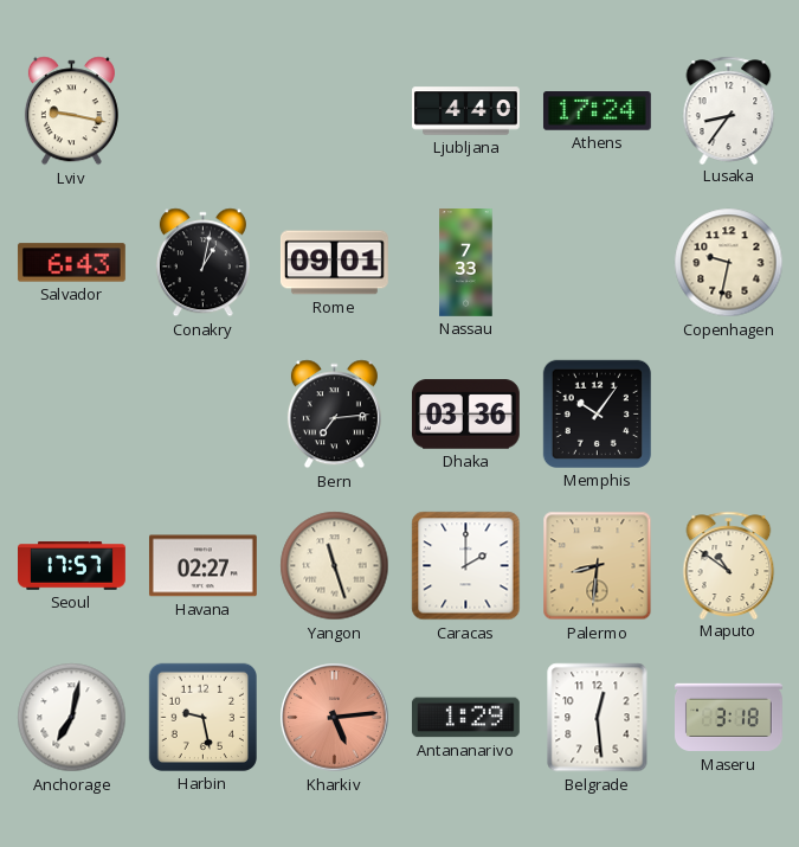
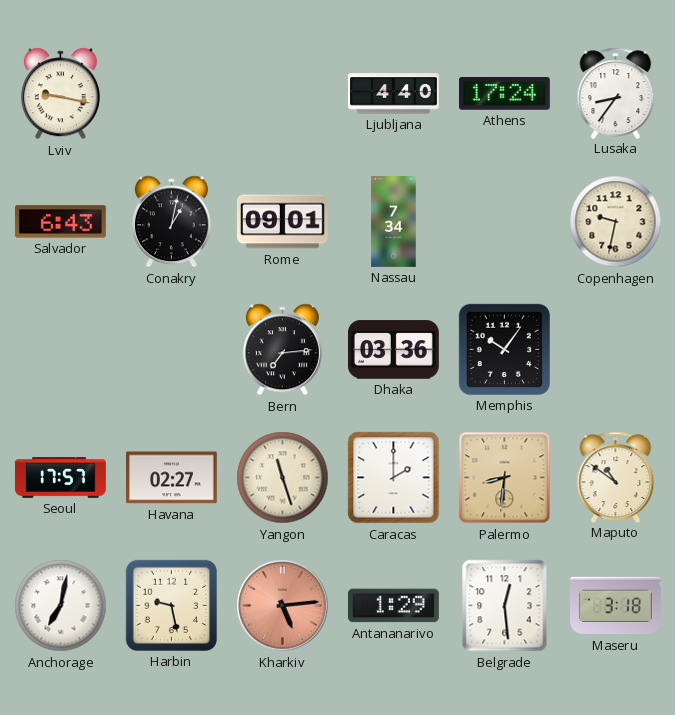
Nassau: 7:33 -> 7:34 (394, 222)
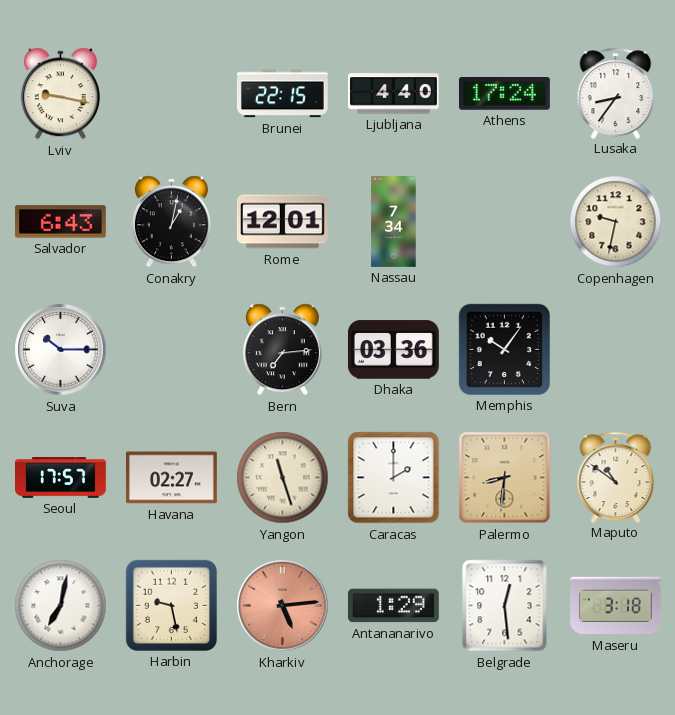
Brunei: none -> 22:15 (282, 94)
Rome: 09:01 -> 12:01 (282, 222)
Suva: none -> 10:15 (61, 350)
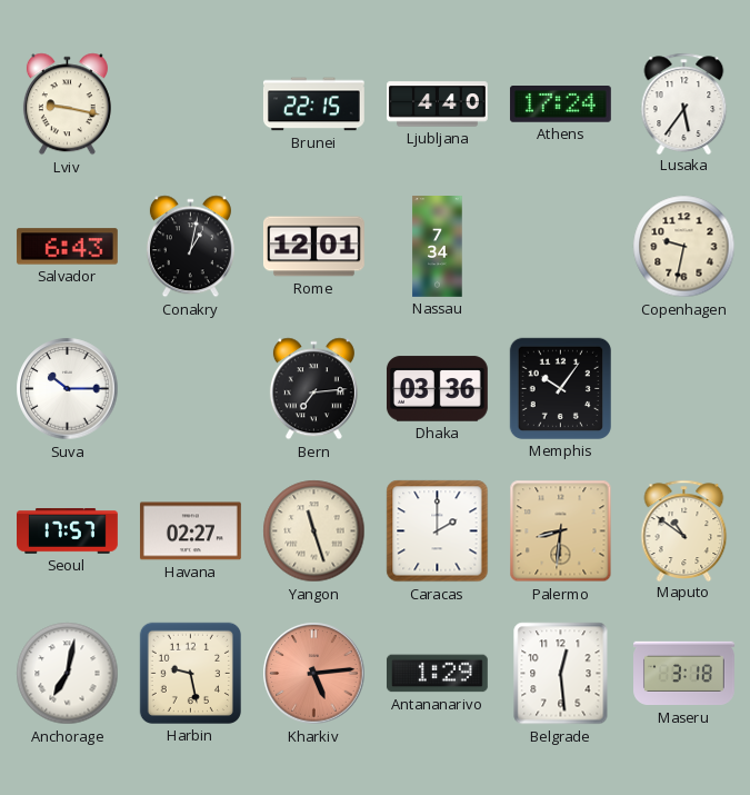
Lusaka: 8:36 -> 5:36 (684, 103)
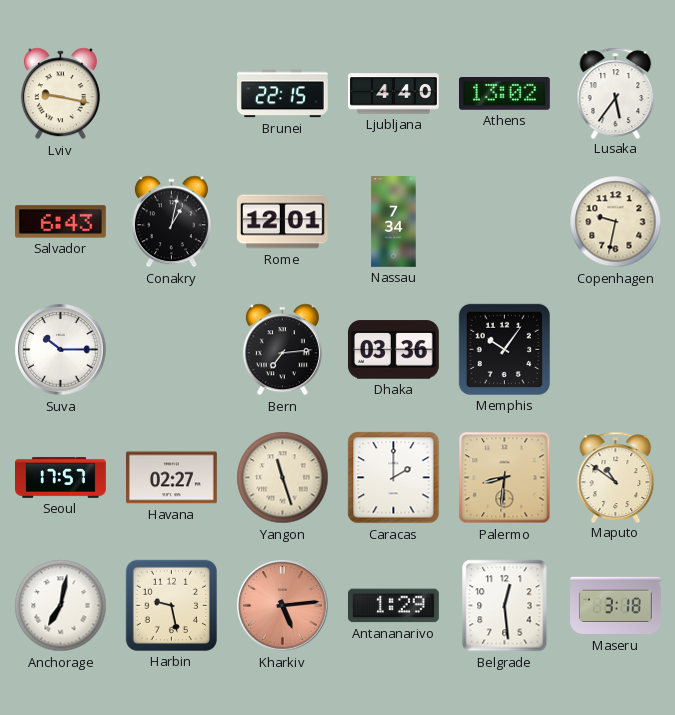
Athens: 17:24 -> 13:02 (504, 94)
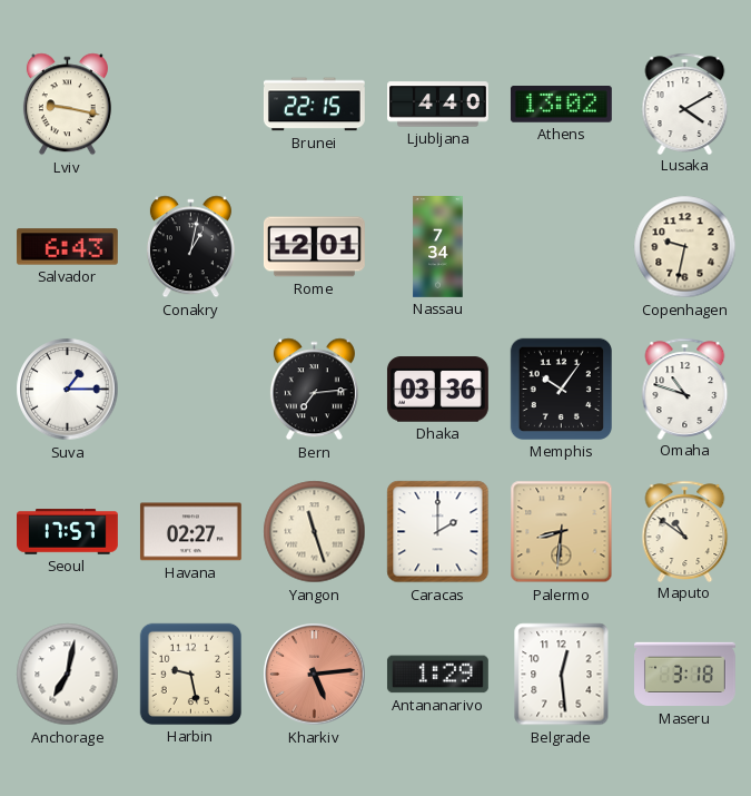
Lusaka: 5:36 -> 4:10 (685, 104)
Suva: 10:15 -> 1:15 (68, 390)
Omaha: none -> 10:48 (685, 389)
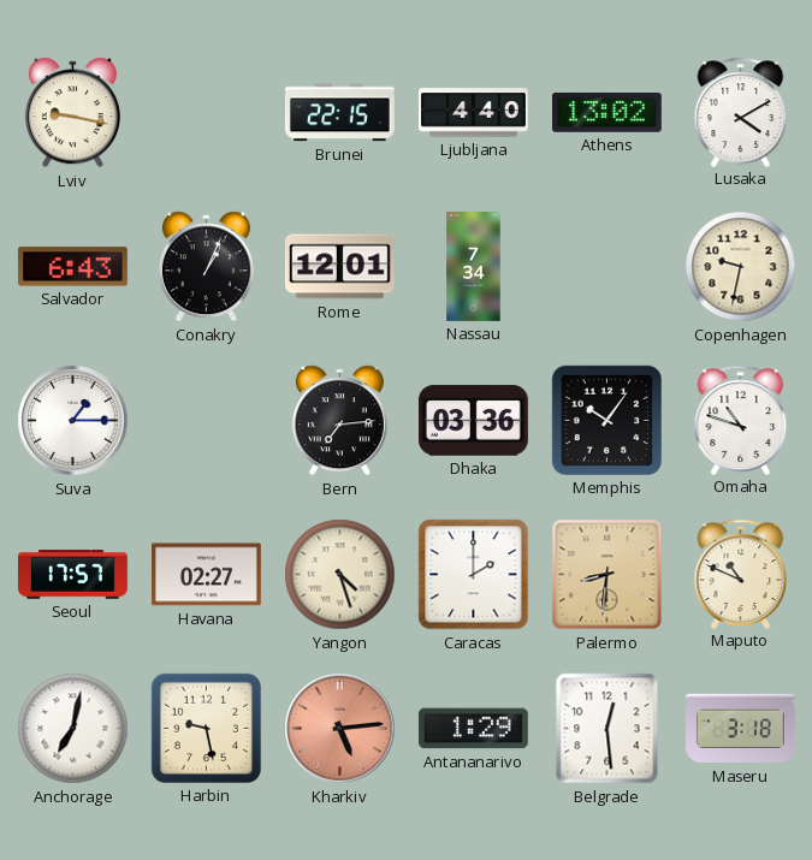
Conakry: 1:02 -> 1:04 (206, 267)
Yangon: 11:27 -> 4:27 (340, 575)
Maputo: 10:51 -> 10:49 (741, 574)
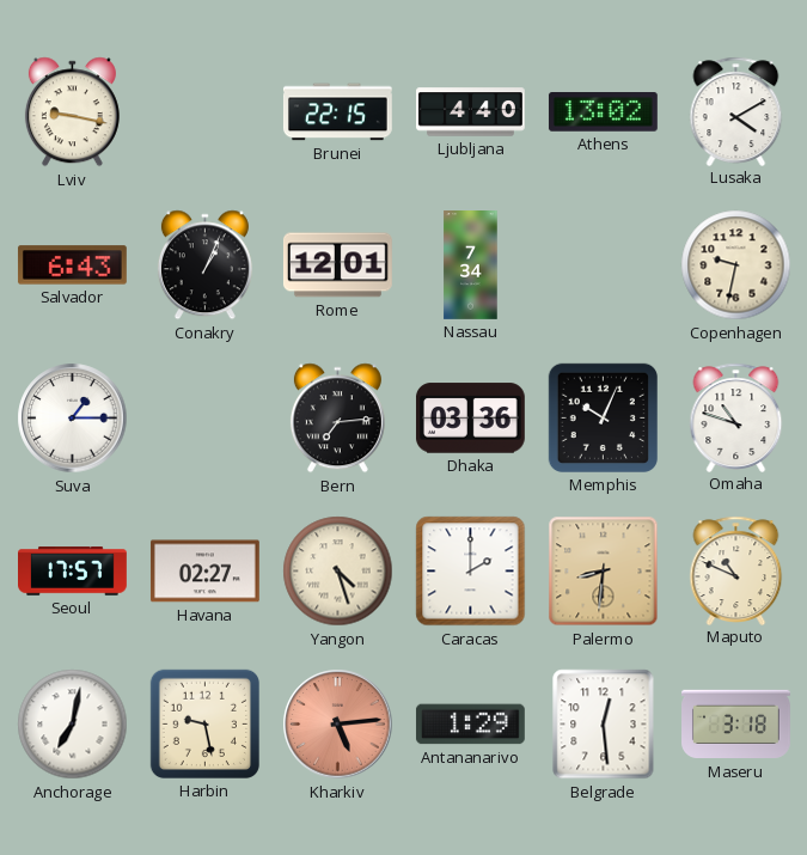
Memphis: 10:06 -> 10:04 (603, 417)
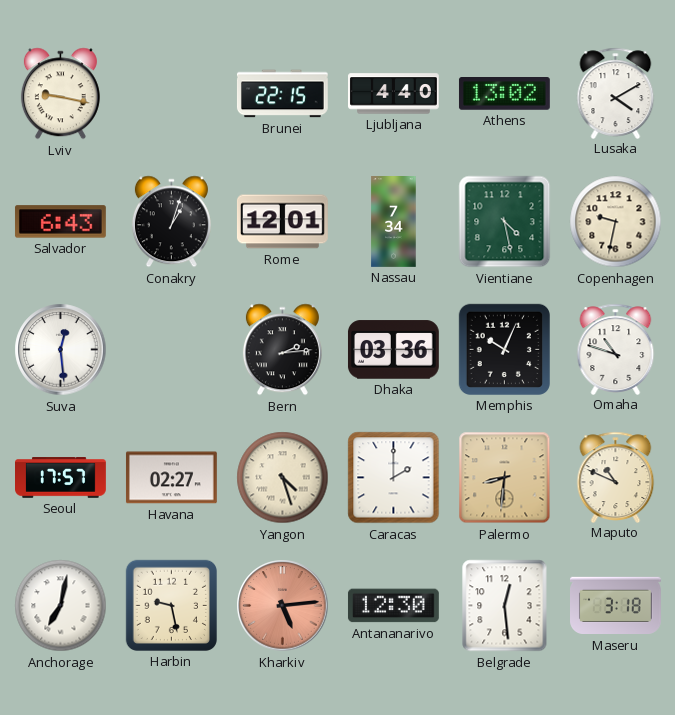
Conakry: 1:04 -> 1:03 (171, 222)
Vientiane: none -> 4:28 (505, 222)
Suva: 1:15 -> 12:29 (61, 350)
Bern: 7:14 -> 2:14 (282, 350)
Antananarivo: 1:29 -> 12:30 (393, 606)
